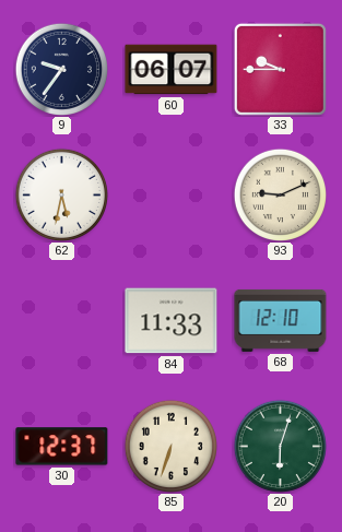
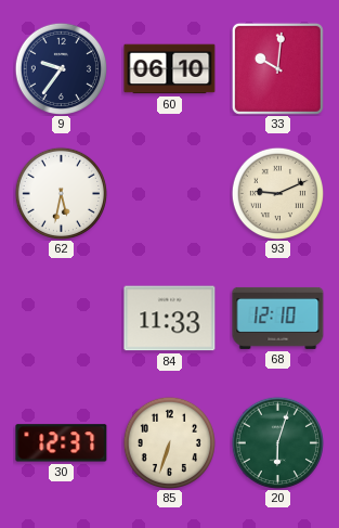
60: 06:07 -> 06:10 (170, 69)
33: 9:45 -> 10:01 (277, 68)
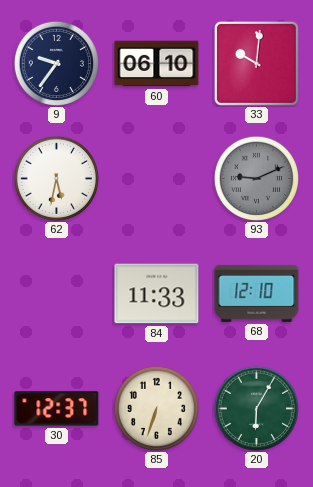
93 dial: cream -> grey (256, 178)
20: 6:03 -> 6:05 (256, 408)
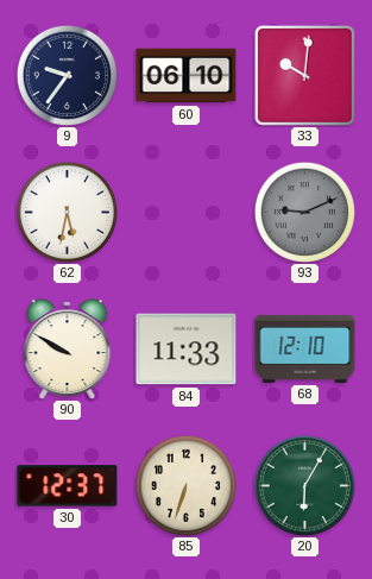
90: none -> 9:50 (68, 350)
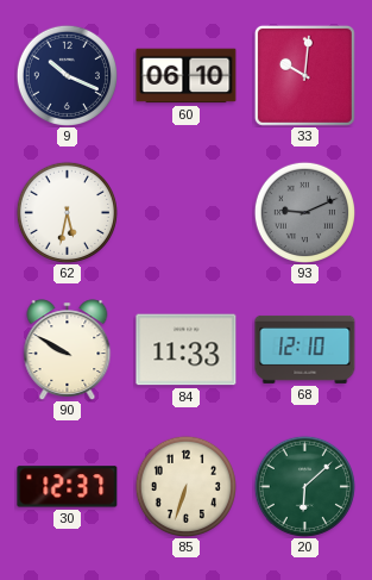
9: 9:36 -> 10:19 (67, 75)
20: 6:05 -> 6:08 (304, 486)
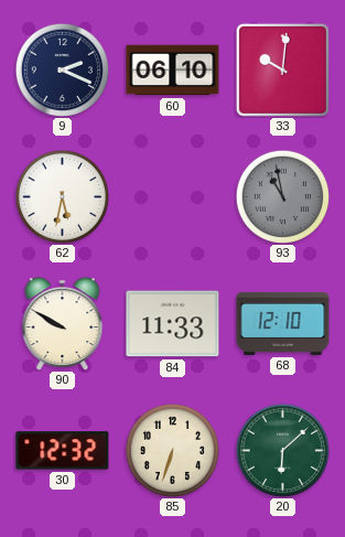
9: 10:19 -> 2:19 (62, 69)
93: 9:11 -> 10:58 (282, 196)
30: 12:37 -> 12:32 (63, 451)
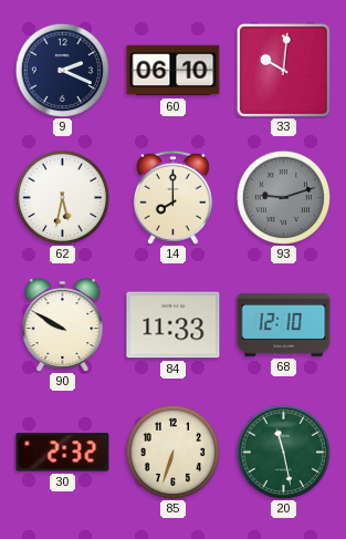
14: none -> 8:00 (172, 197)
93: 10:58 -> 9:12 (283, 197)
30: 12:32 -> 2:32 (63, 453)
20: 6:08 -> 11:28 (283, 452)
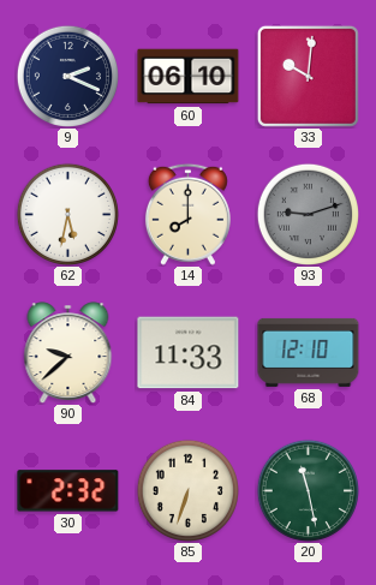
90: 9:50 -> 9:38 (68, 353)
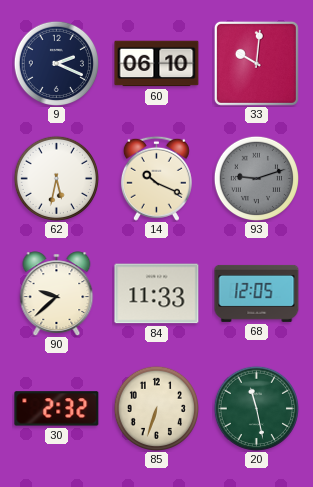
14: 8:00 -> 10:19 (156, 178)
68: 12:10 -> 12:05 (257, 293)
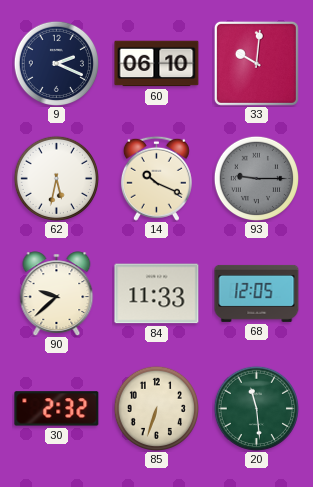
93: 9:12 -> 9:15 (256, 178)
20: 11:28 -> 11:29 (256, 408)
